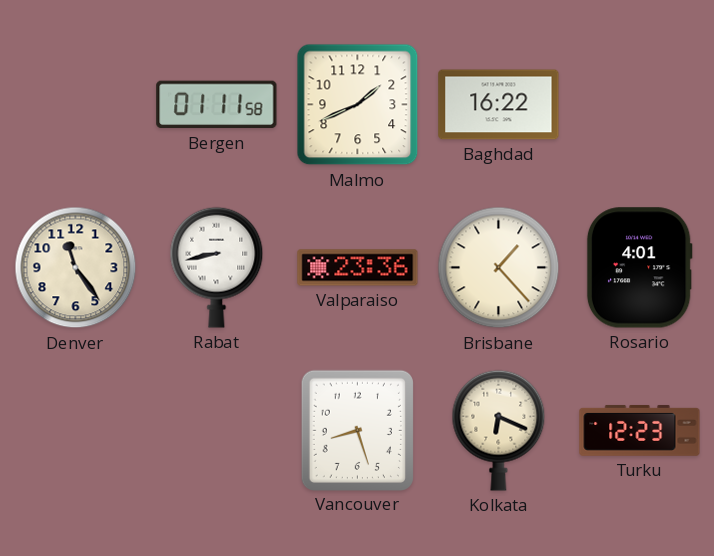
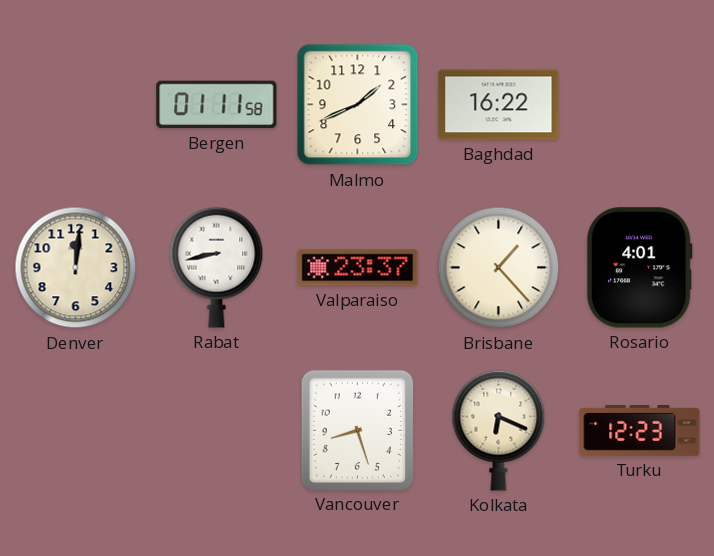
Denver: 11:24 -> 12:01 (76, 268)
Valparaiso: 23:36 -> 23:37 (358, 268)
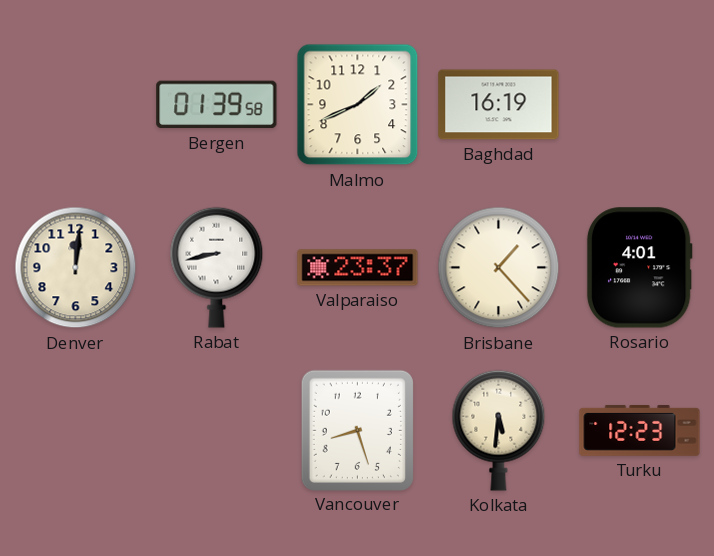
Bergen: 01:11 -> 01:39 (217, 105)
Baghdad: 16:22 -> 16:19 (499, 105)
Kolkata: 6:19 -> 5:31 (499, 430)
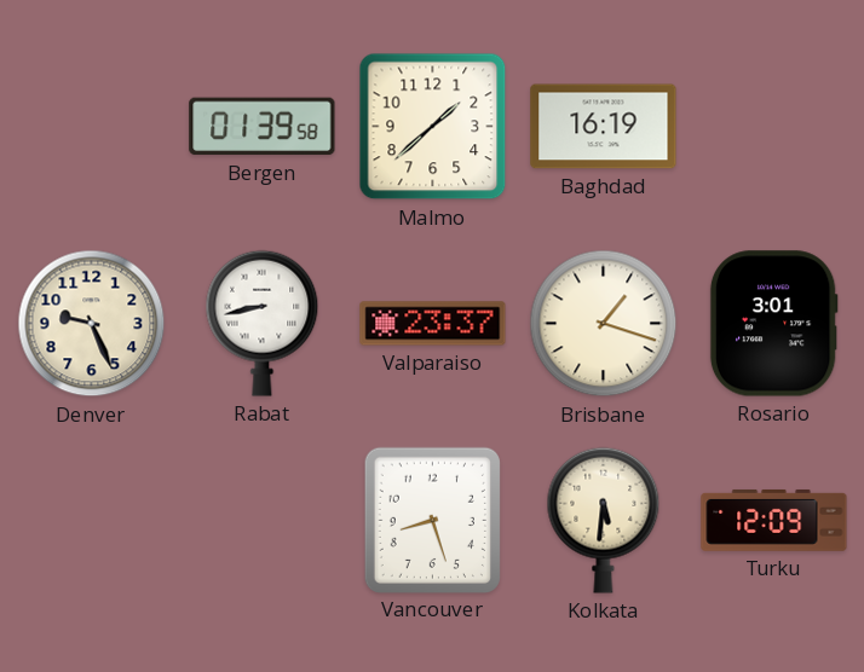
Malmo: 1:41 -> 1:38 (433, 127)
Denver: 12:01 -> 9:26 (92, 324)
Brisbane: 1:23 -> 1:18 (604, 324)
Rosario: 4:01 -> 3:01 (773, 324)
Turku: 12:23 -> 12:09 (774, 520)
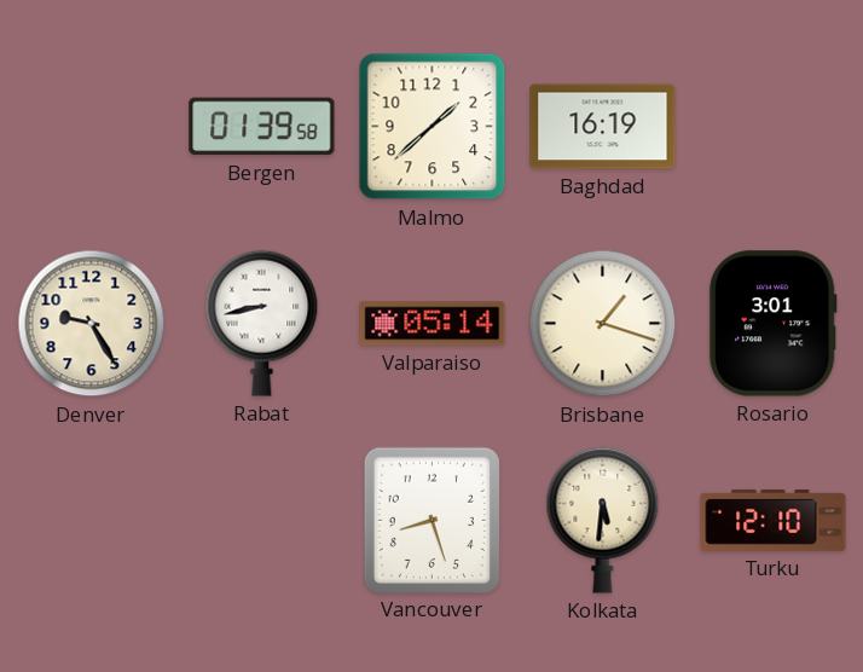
Denver: 9:26 -> 9:25 (92, 324)
Valparaiso: 23:37 -> 05:14 (433, 324)
Turku: 12:09 -> 12:10 (774, 520)
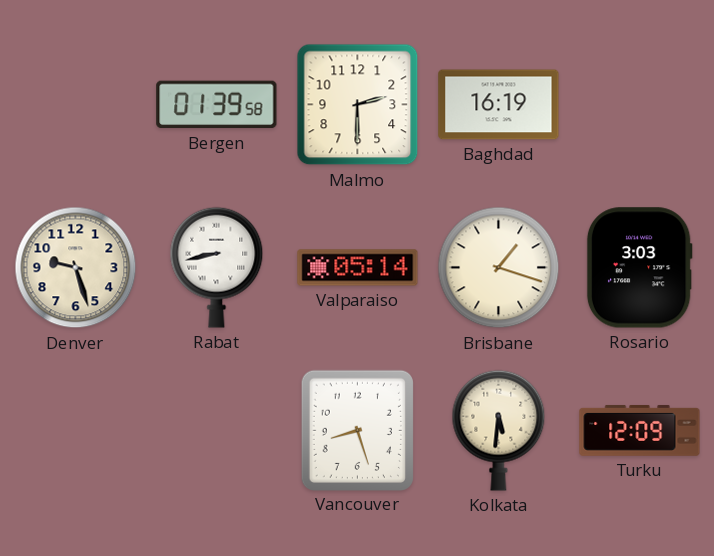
Malmo: 1:38 -> 2:30 (358, 105)
Denver: 9:25 -> 9:27 (76, 268)
Rosario: 3:01 -> 3:03 (639, 268)
Turku: 12:10 -> 12:09 (640, 430)
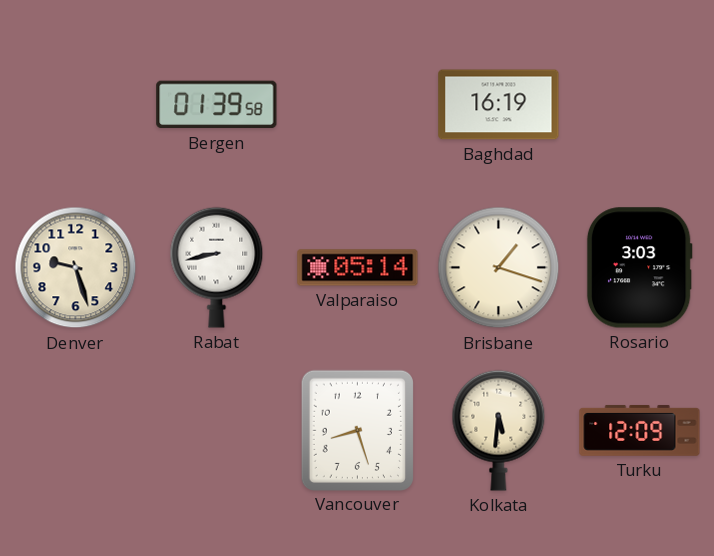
Malmo: 2:30 -> none (358, 105)
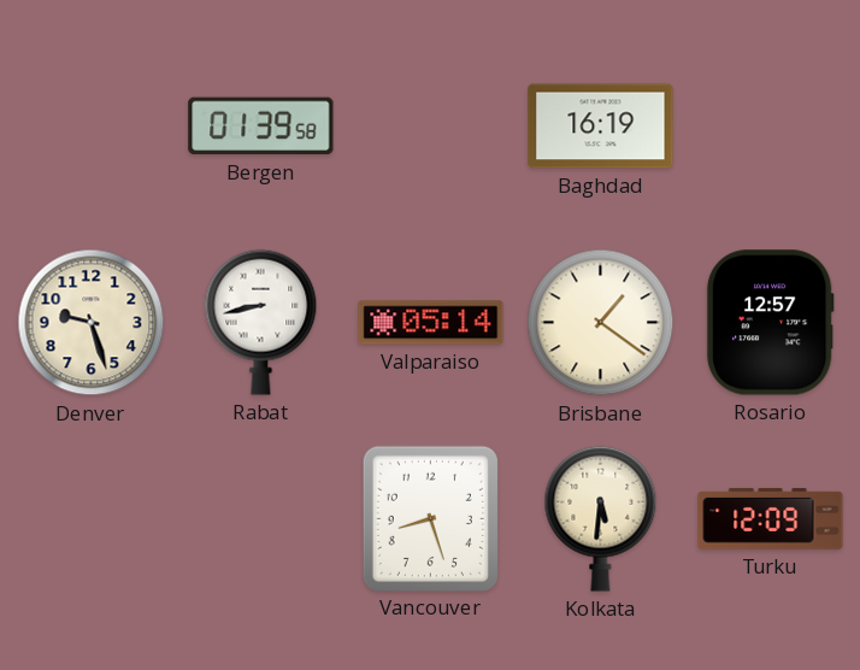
Brisbane: 1:18 -> 1:21 (601, 323)
Rosario: 3:03 -> 12:57 (770, 323)
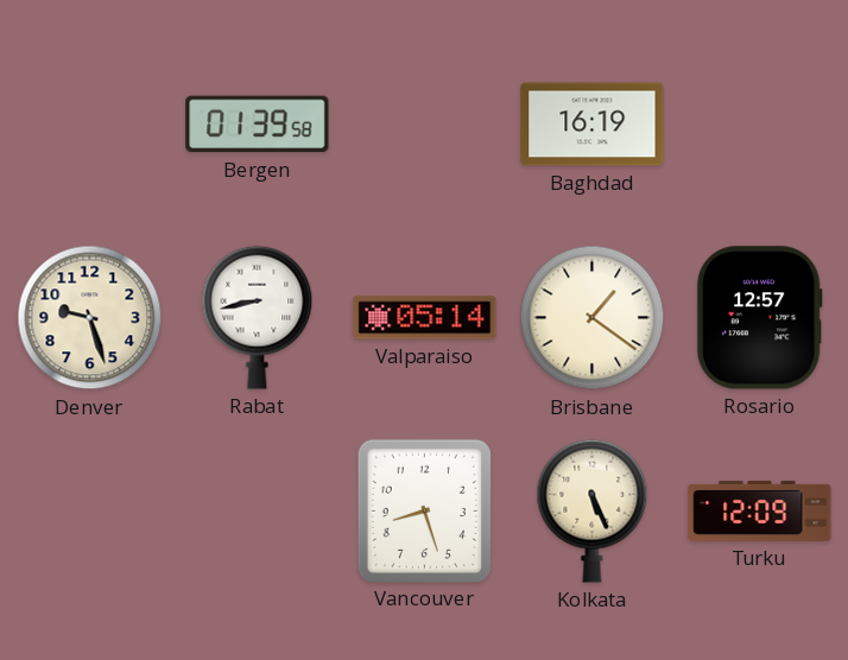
Kolkata: 5:31 -> 5:26 (593, 510)
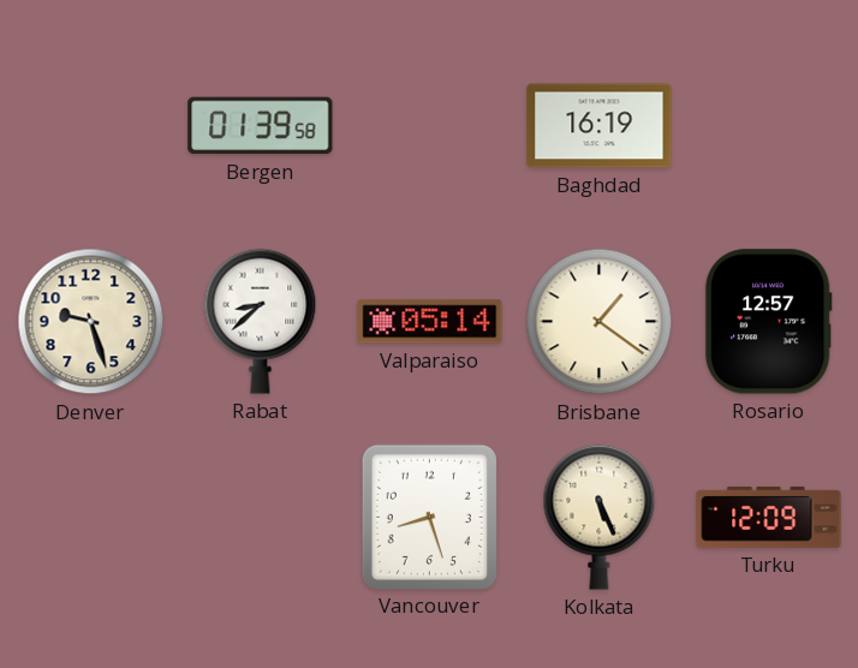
Rabat: 8:43 -> 8:38 (261, 321)
